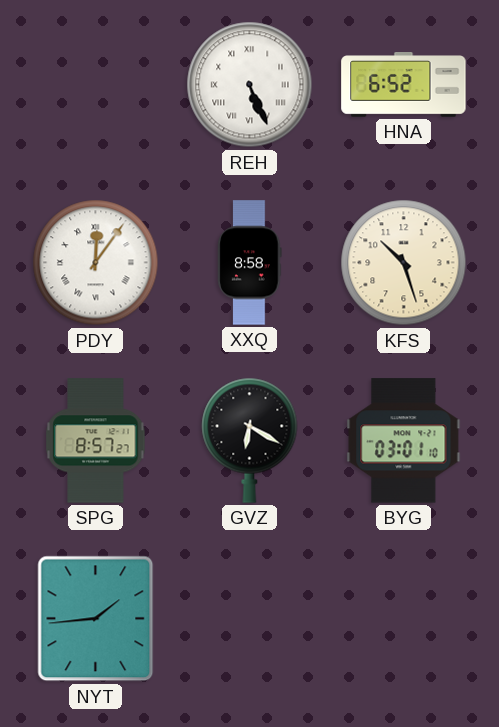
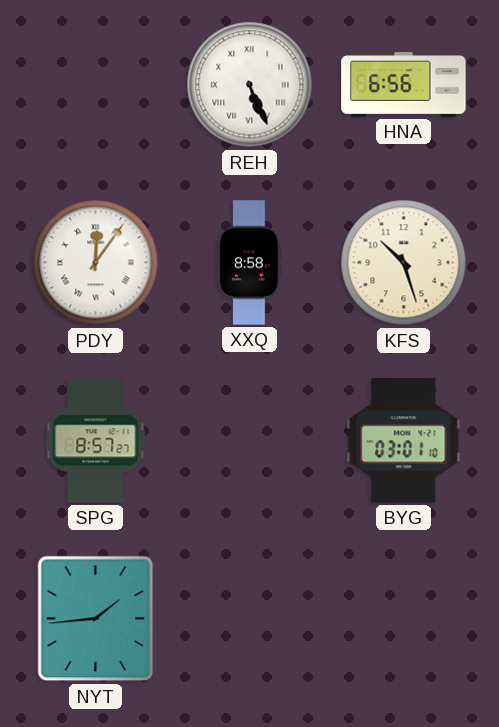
HNA: 6:52 -> 6:56 (404, 85)
GVZ: 6:20 -> none (250, 440)
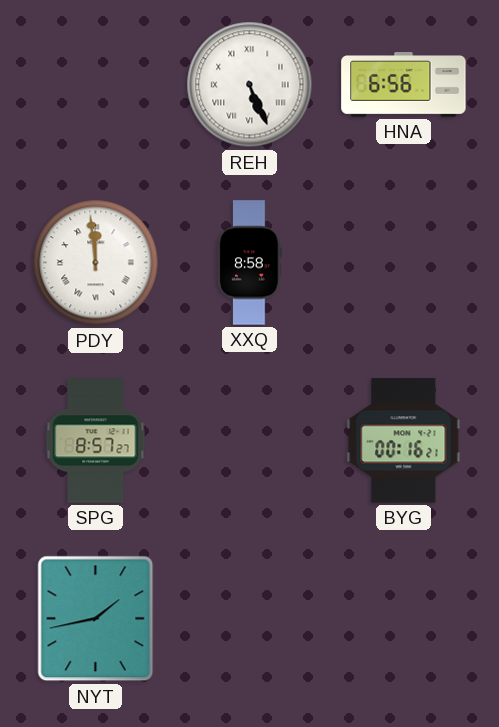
PDY: 12:06 -> 11:59 (96, 263)
KFS: 10:27 -> none (404, 263)
BYG: 03:01 -> 00:16 (404, 441)
NYT: 1:44 -> 1:43 (96, 619)
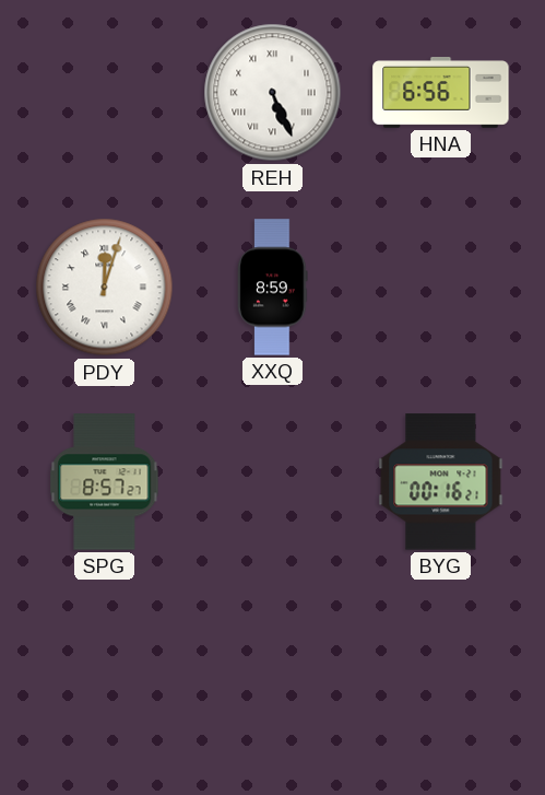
PDY: 11:59 -> 12:03 (105, 288)
XXQ: 8:58 -> 8:59 (273, 288)
NYT: 1:43 -> none (96, 619)
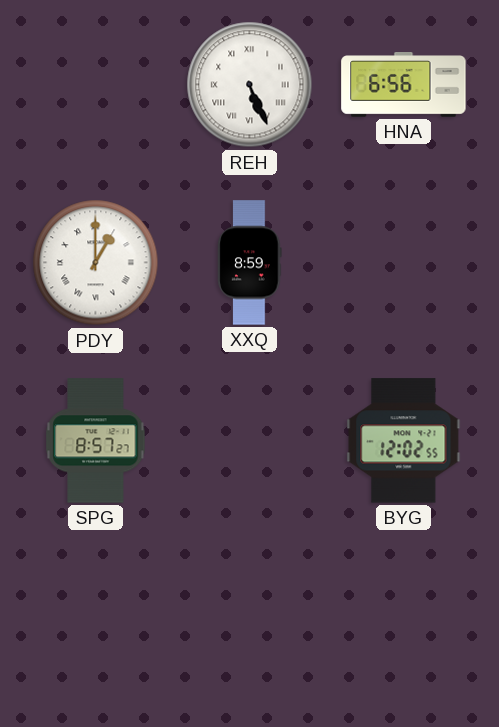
PDY: 12:03 -> 1:00 (96, 263)
BYG: 00:16 -> 12:02 (404, 441)
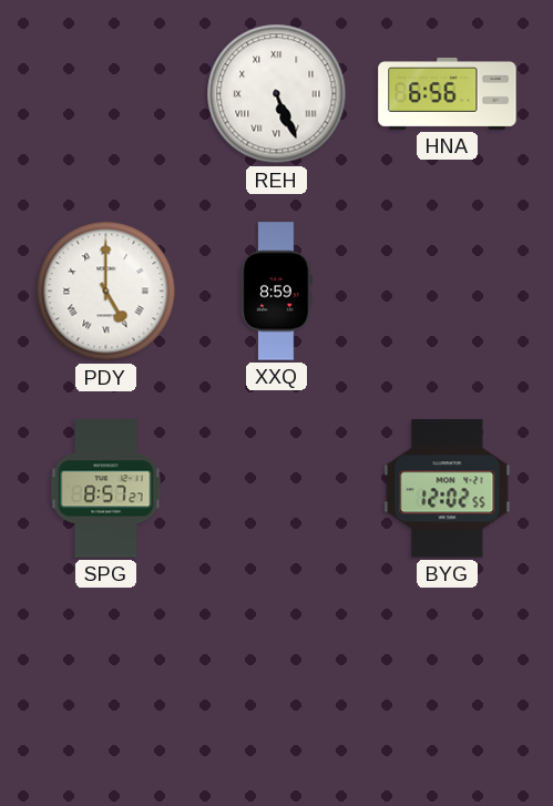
PDY: 1:00 -> 5:00 (106, 292)
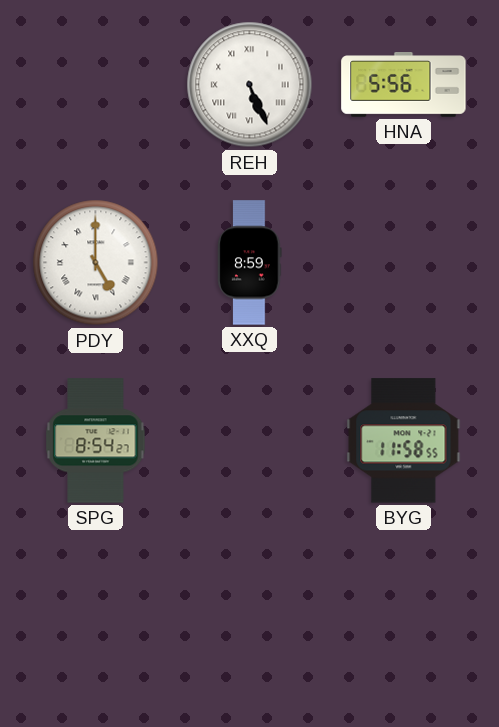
HNA: 6:56 -> 5:56 (404, 85)
SPG: 8:57 -> 8:54 (96, 441)
BYG: 12:02 -> 11:58 (404, 441)
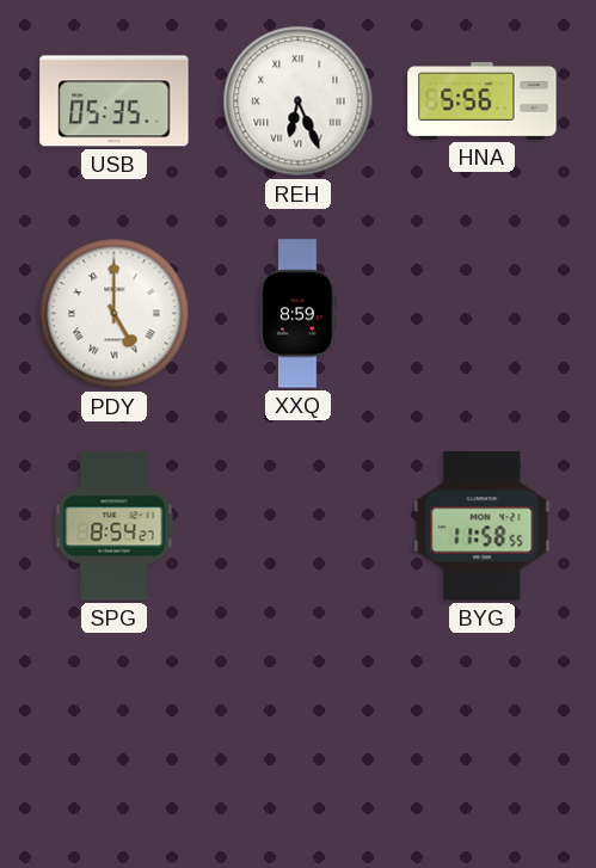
USB: none -> 05:35 (115, 101)
REH: 5:26 -> 6:26 (299, 101)
